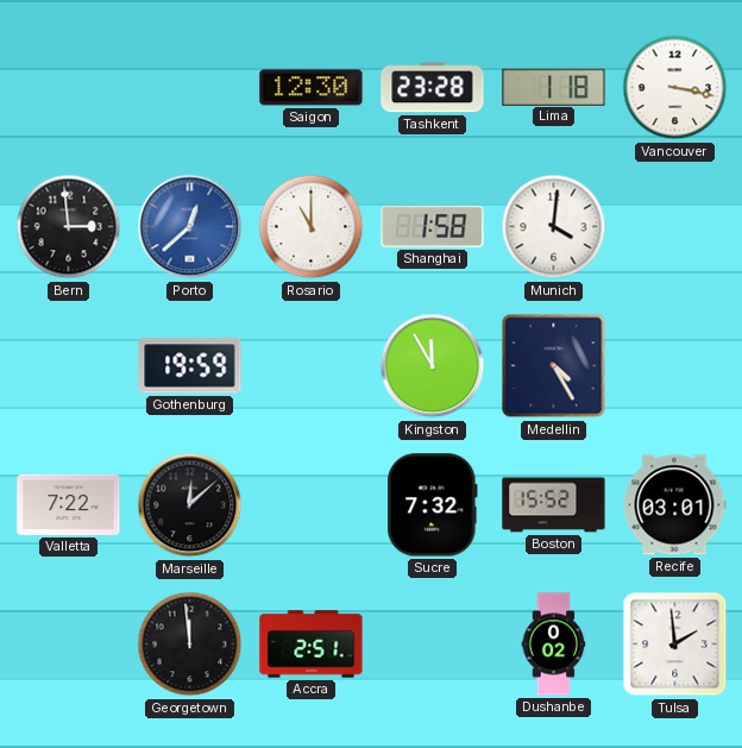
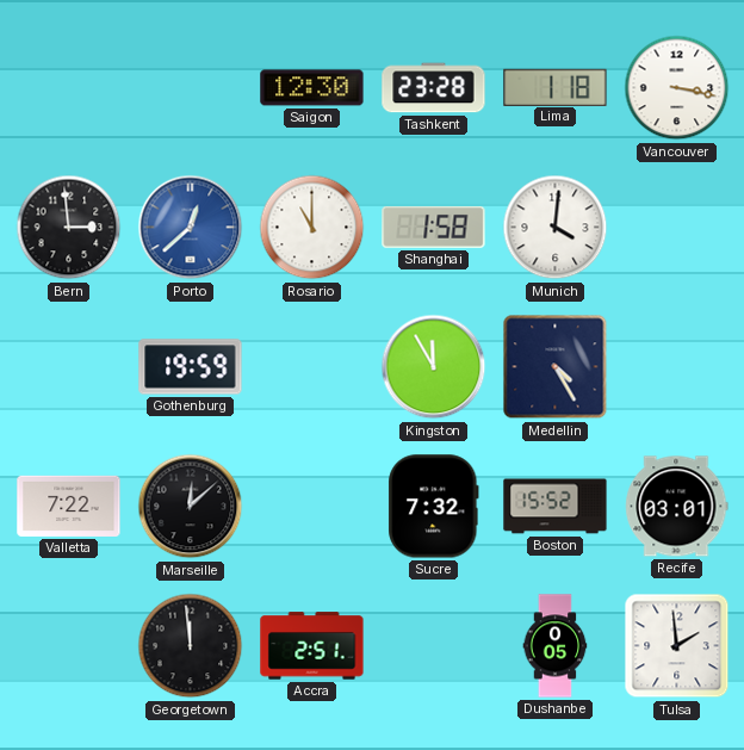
Dushanbe: 0:02 -> 0:05 (556, 646)
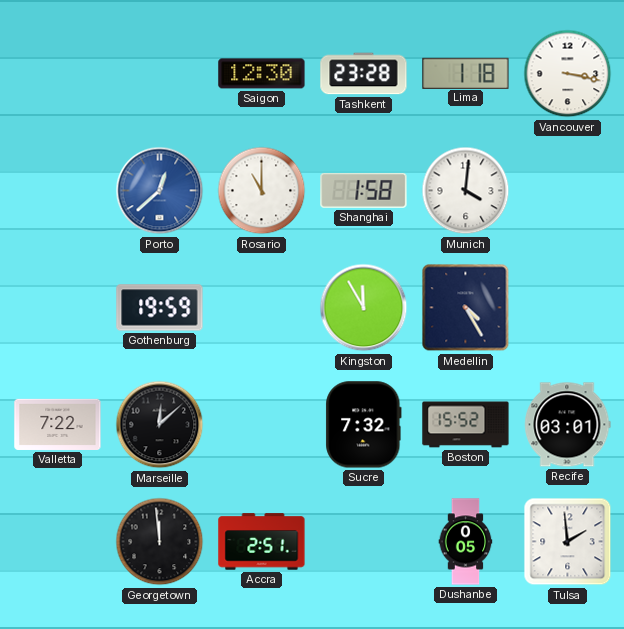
Bern: 2:59 -> none (69, 228)
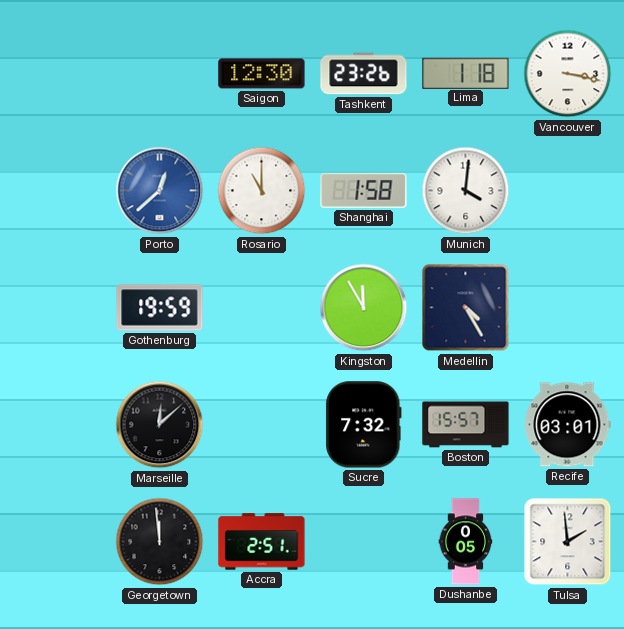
Tashkent: 23:28 -> 23:26 (364, 74)
Valletta: 7:22 -> none (58, 424)
Boston: 15:52 -> 15:57 (466, 425)
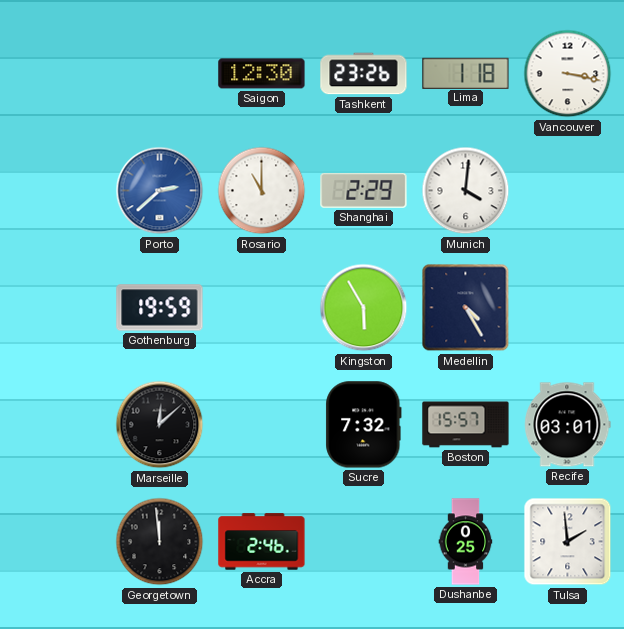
Porto: 12:38 -> 2:38 (160, 191)
Shanghai: 1:58 -> 2:29 (364, 190)
Kingston: 11:55 -> 5:55 (364, 308)
Accra: 2:51 -> 2:46 (262, 542)
Dushanbe: 0:05 -> 0:25 (466, 542)
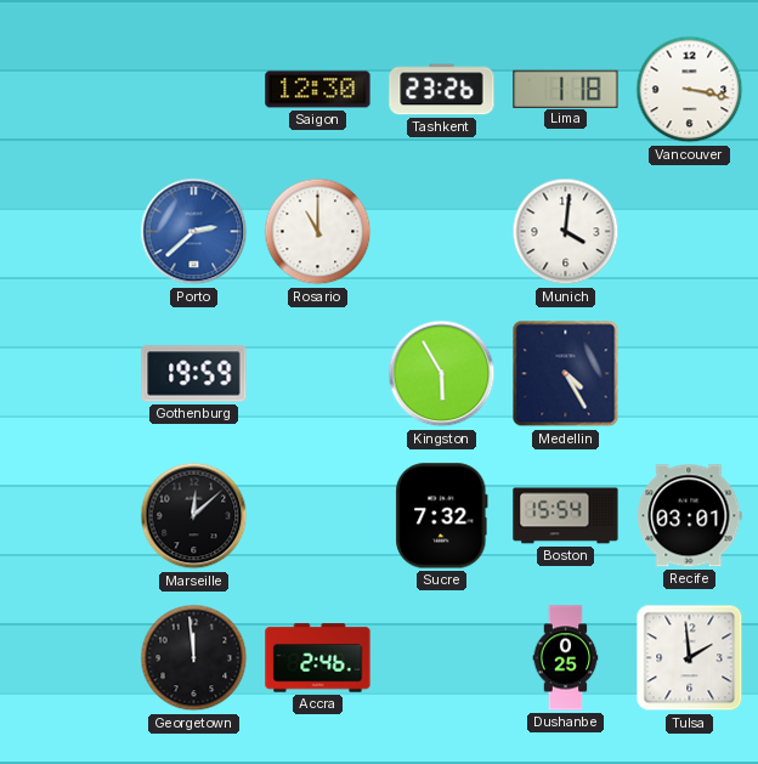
Shanghai: 2:29 -> none (364, 190)
Boston: 15:57 -> 15:54 (566, 516)
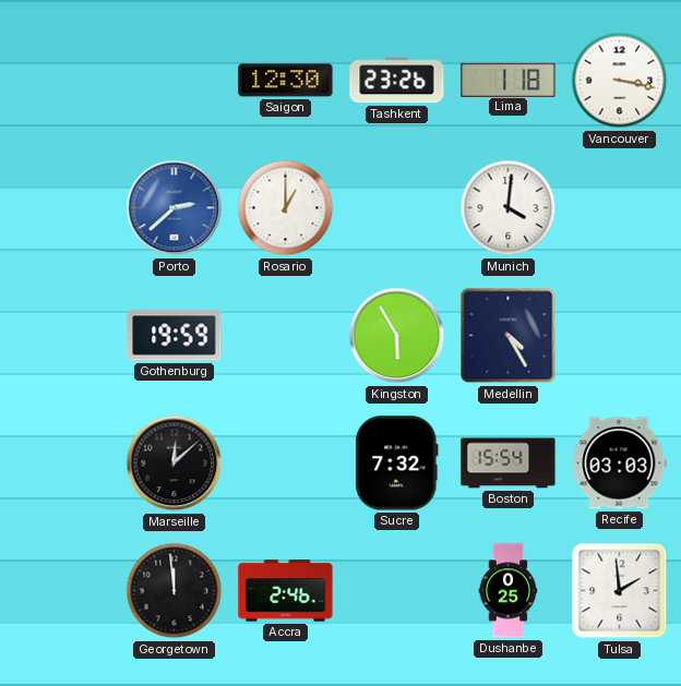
Rosario: 11:00 -> 1:00 (286, 208)
Recife: 03:01 -> 03:03 (620, 464)
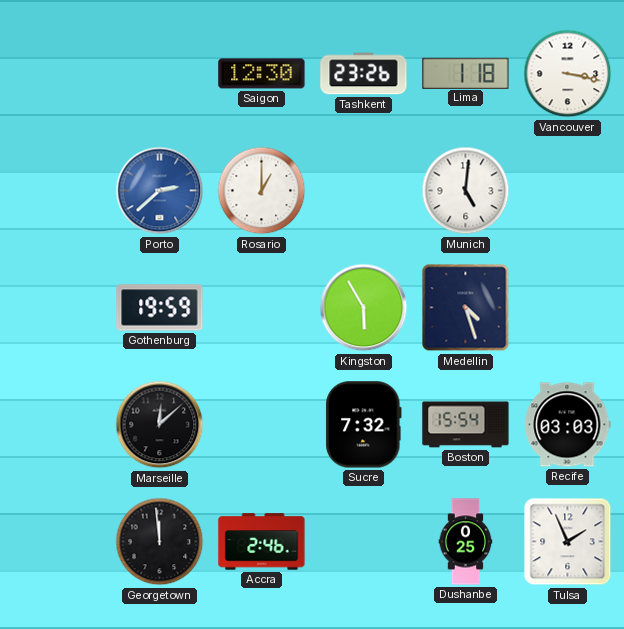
Munich: 4:01 -> 5:01 (466, 191)
Medellin: 4:25 -> 4:27 (466, 308)
Tulsa: 1:59 -> 1:56 (568, 542)
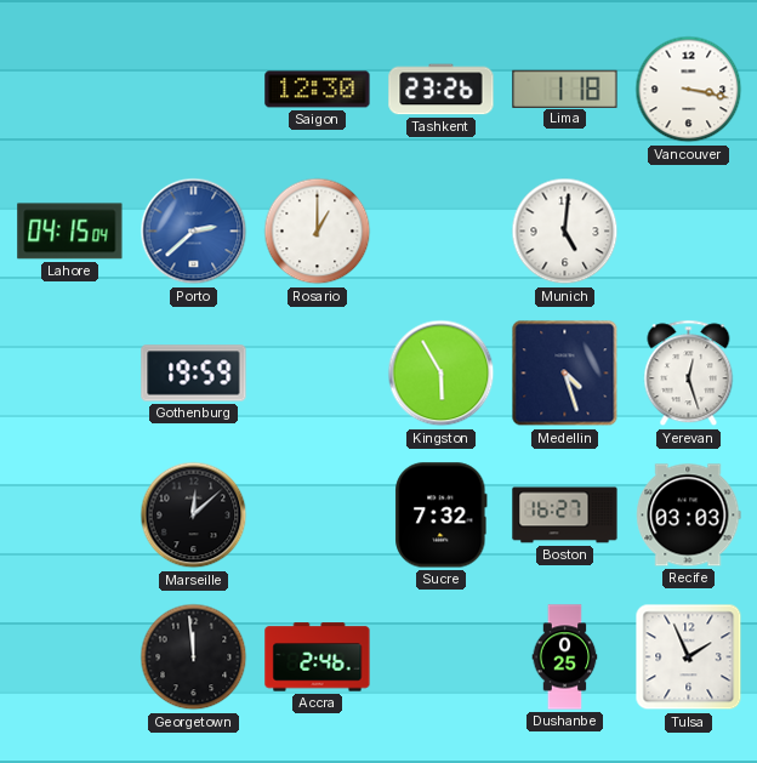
Lahore: none -> 04:15 (70, 232)
Yerevan: none -> 12:27 (689, 374)
Boston: 15:54 -> 16:27 (565, 516)
